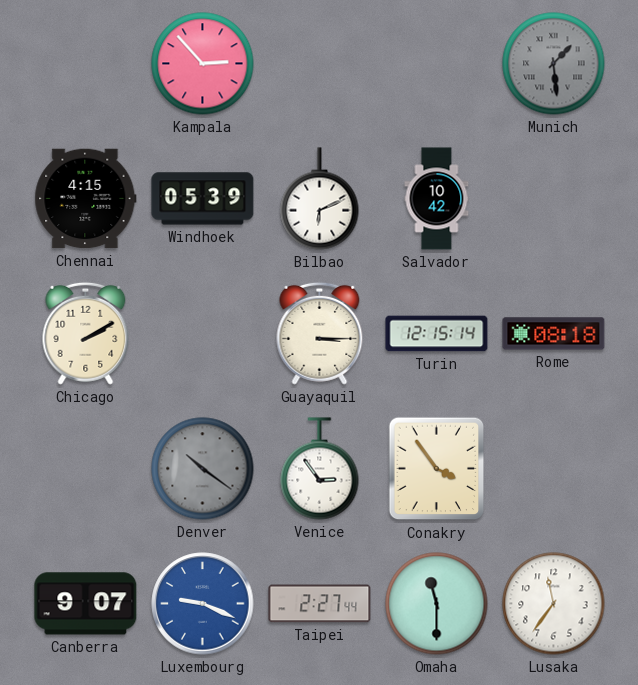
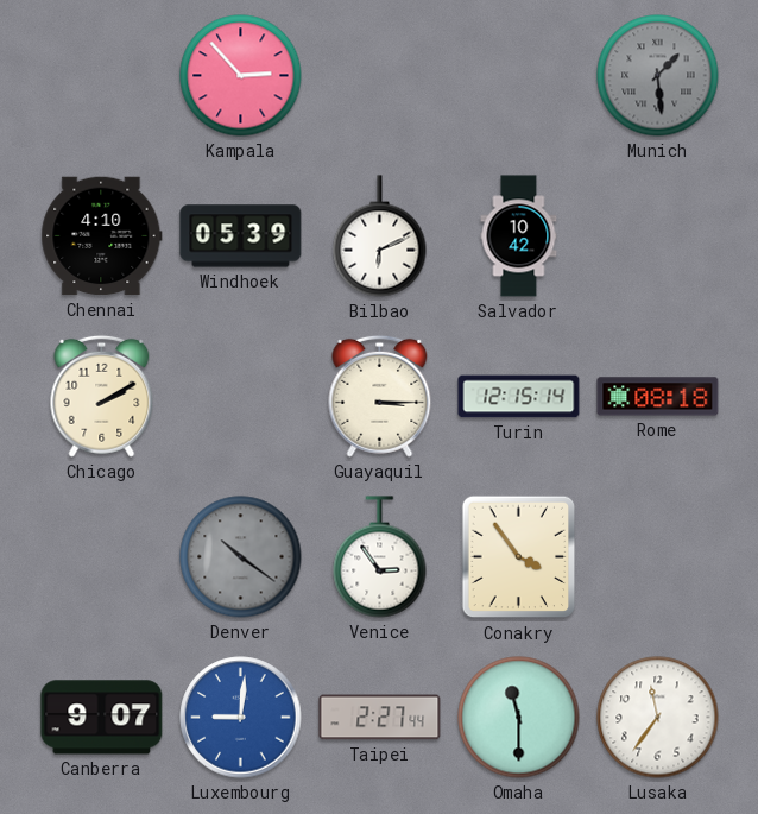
Chennai: 4:15 -> 4:10 (102, 236)
Luxembourg: 9:19 -> 9:01 (241, 718)
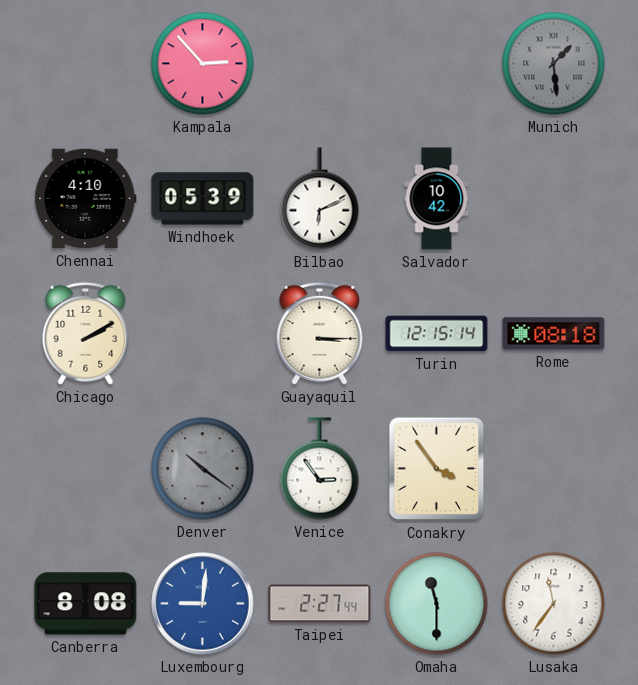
Canberra: 9:07 -> 8:08 (86, 604)
